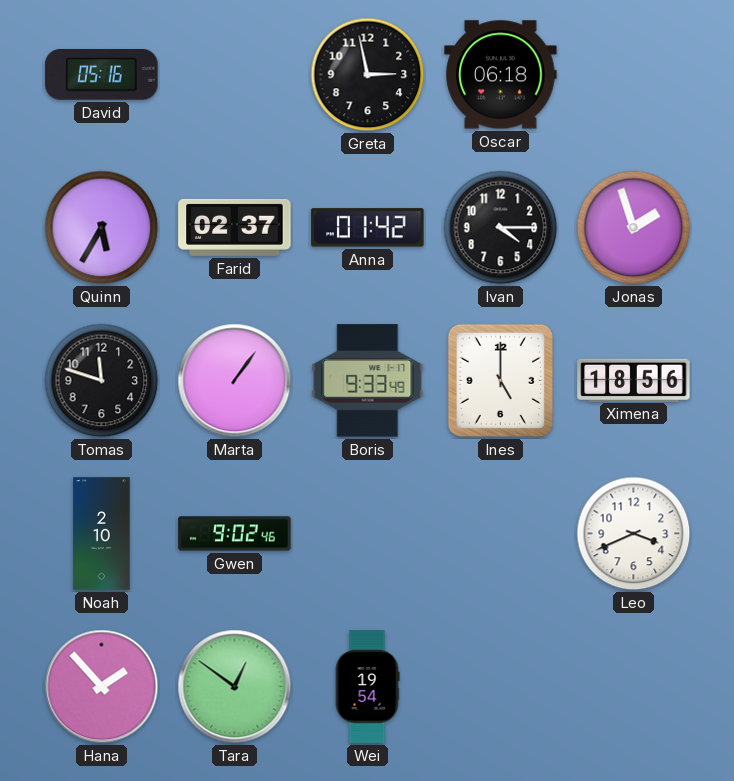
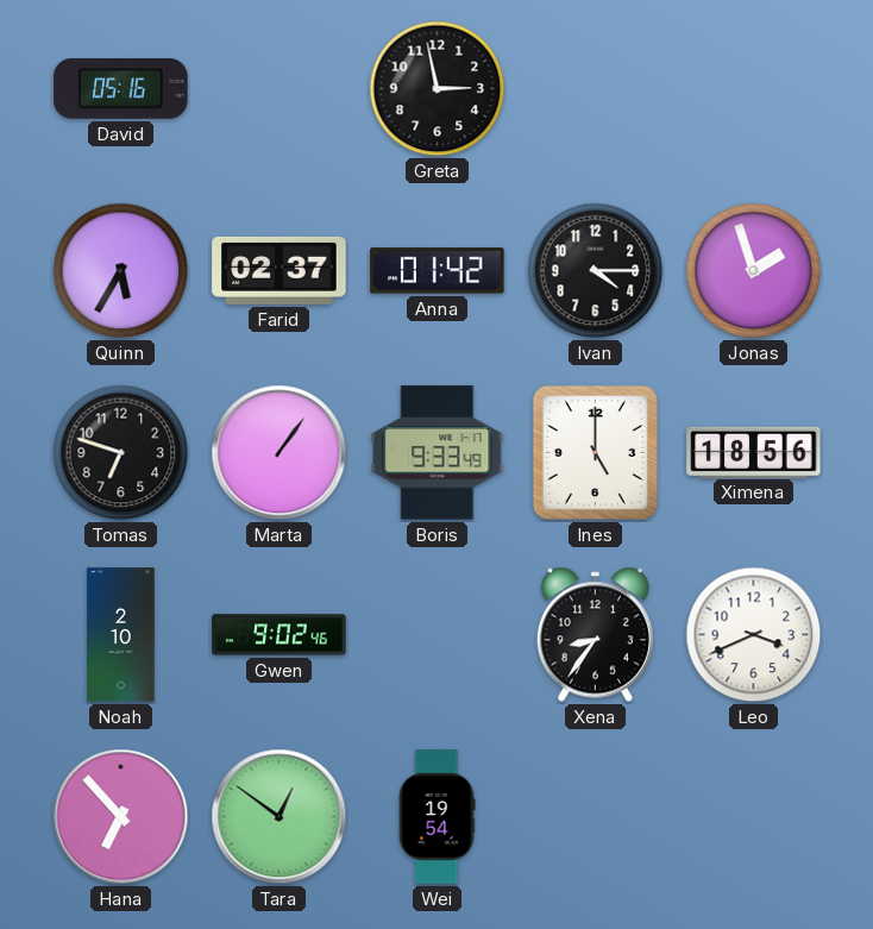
Oscar: 06:18 -> none (501, 75)
Tomas: 11:48 -> 6:48 (121, 453)
Xena: none -> 8:36 (595, 635)
Hana: 1:53 -> 6:53 (121, 817)
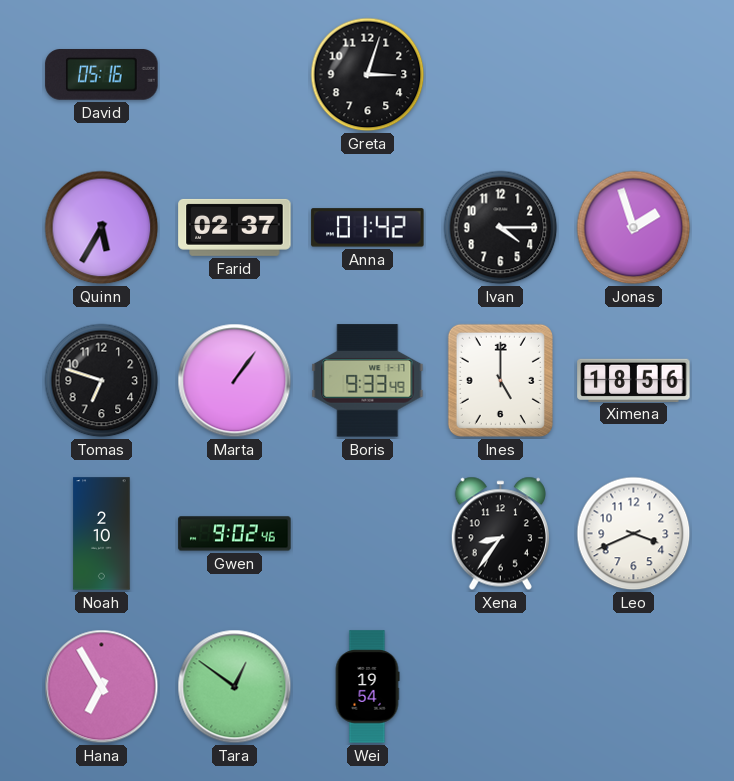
Greta: 2:58 -> 3:03 (368, 75)
Hana: 6:53 -> 6:55 (102, 687)
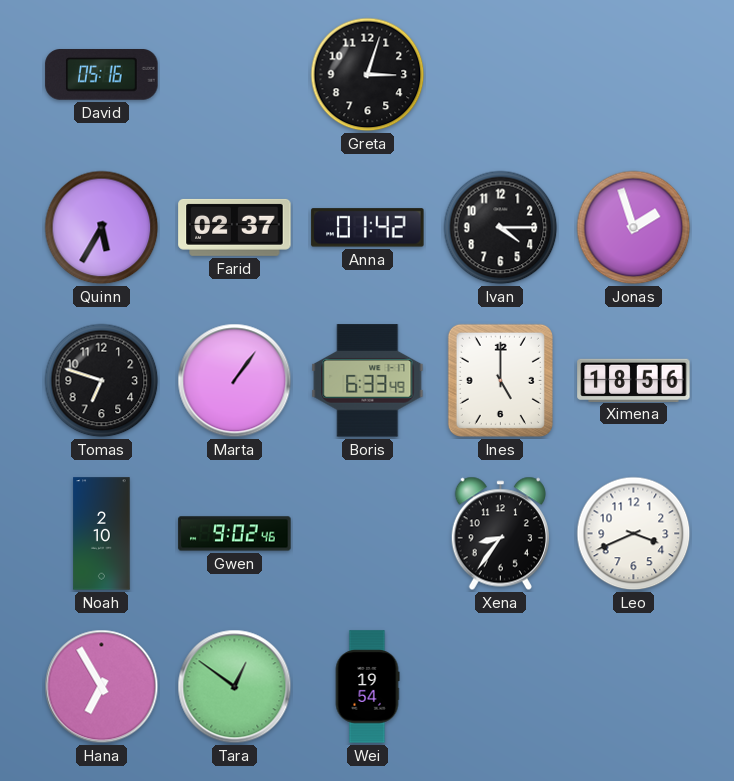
Boris: 9:33 -> 6:33 (368, 381)
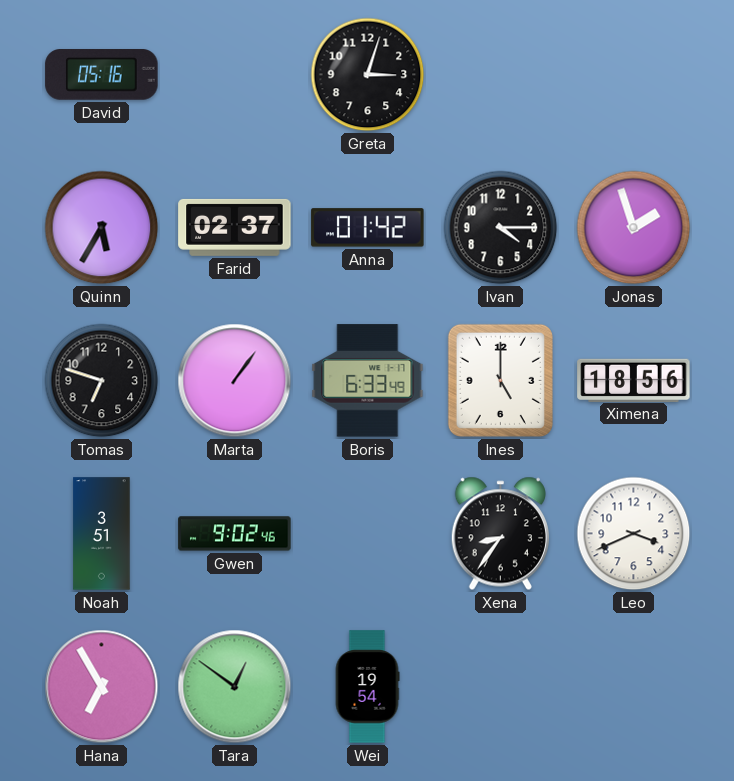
Noah: 2:10 -> 3:51 (102, 534)
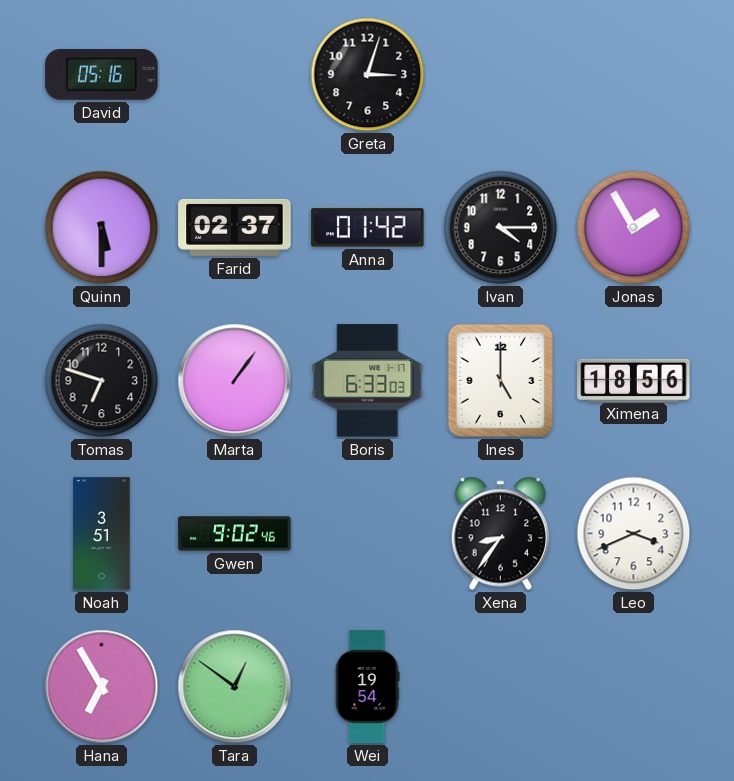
Quinn: 5:35 -> 5:30 (102, 228)
Jonas: 1:57 -> 1:55 (634, 228)
Boris: 6:33:49 -> 6:33:03 (368, 381)
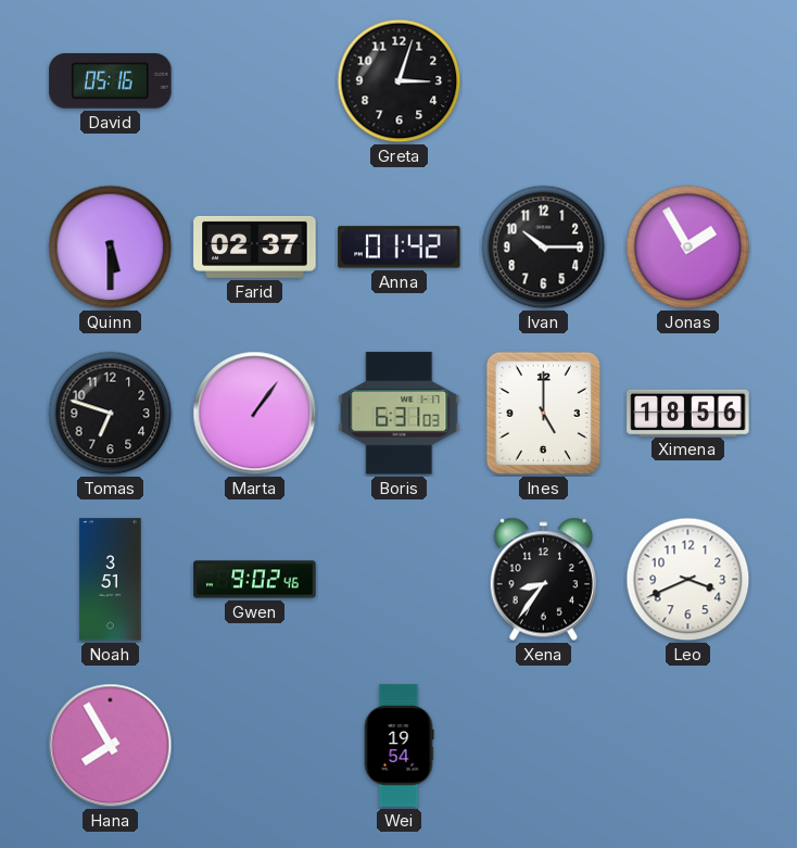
Ivan: 4:15 -> 10:15 (544, 248)
Boris: 6:33 -> 6:31 (400, 414)
Hana: 6:55 -> 7:55 (111, 746)
Tara: 12:51 -> none (235, 687)
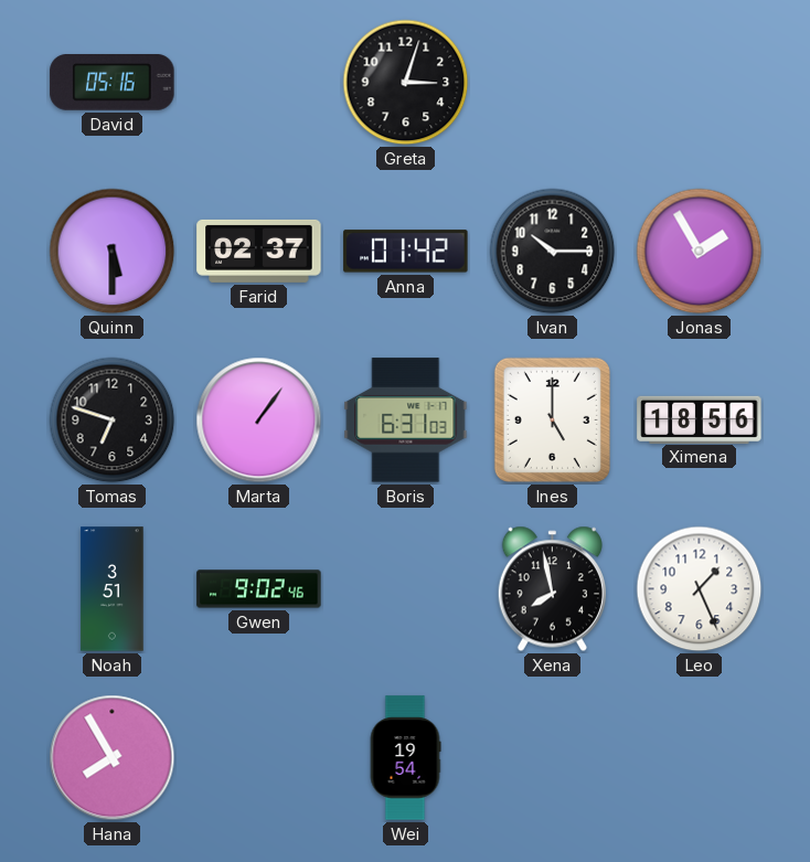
Xena: 8:36 -> 7:58 (552, 589)
Leo: 3:41 -> 1:26 (700, 589)
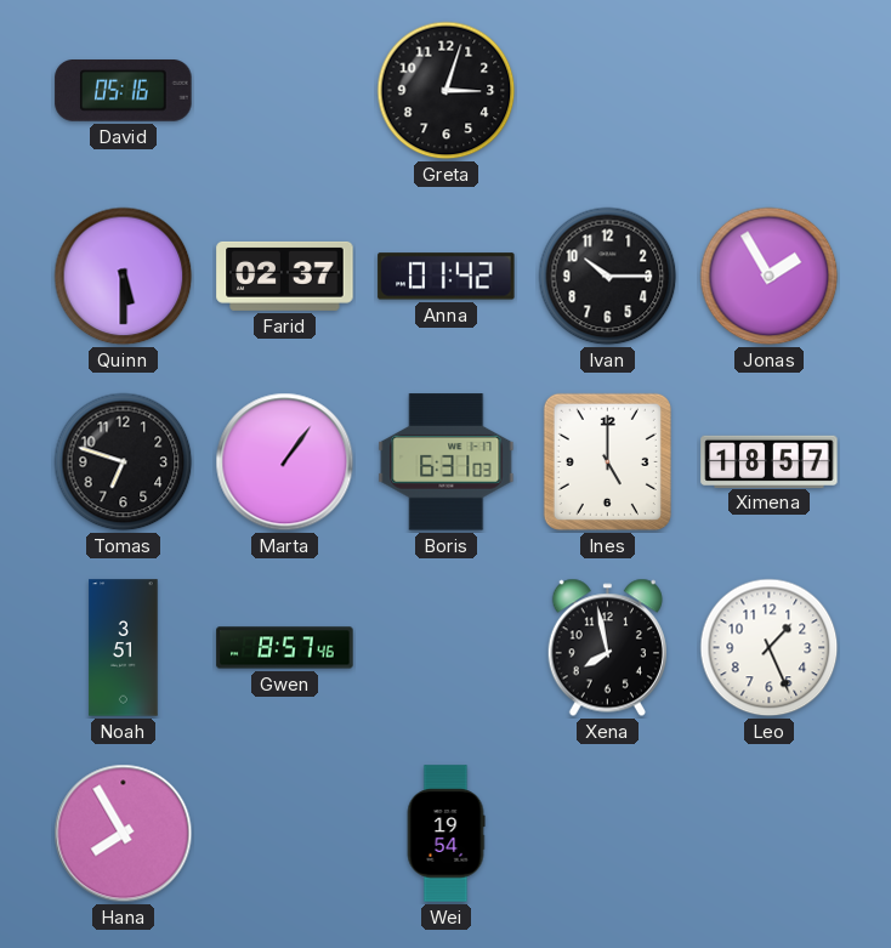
Ximena: 18:56 -> 18:57 (770, 461)
Gwen: 9:02 -> 8:57 (285, 648)
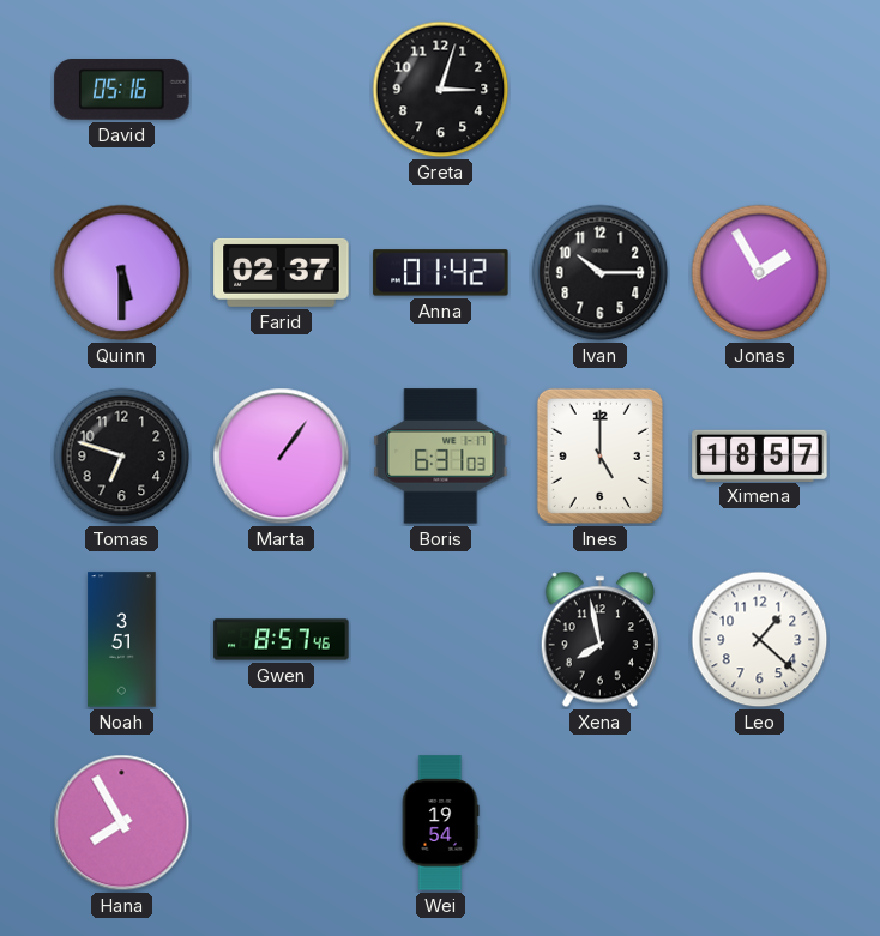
Leo: 1:26 -> 1:22 (760, 640)
